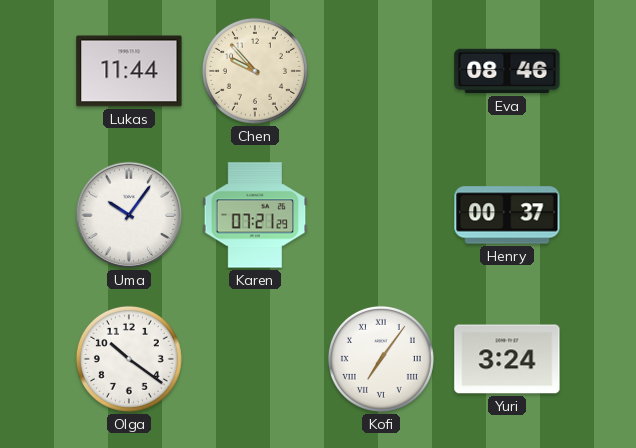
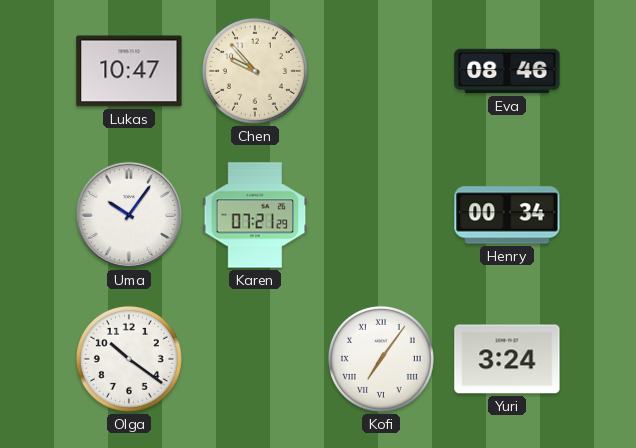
Lukas: 11:44 -> 10:47 (129, 71)
Henry: 00:37 -> 00:34 (507, 215)
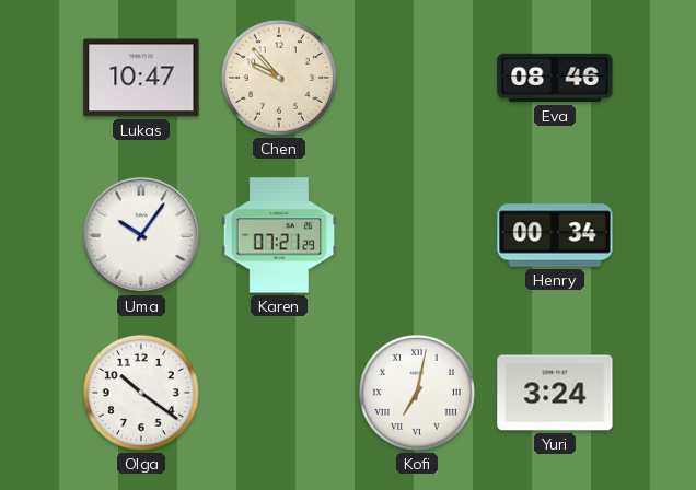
Kofi: 7:06 -> 7:02 (417, 393)
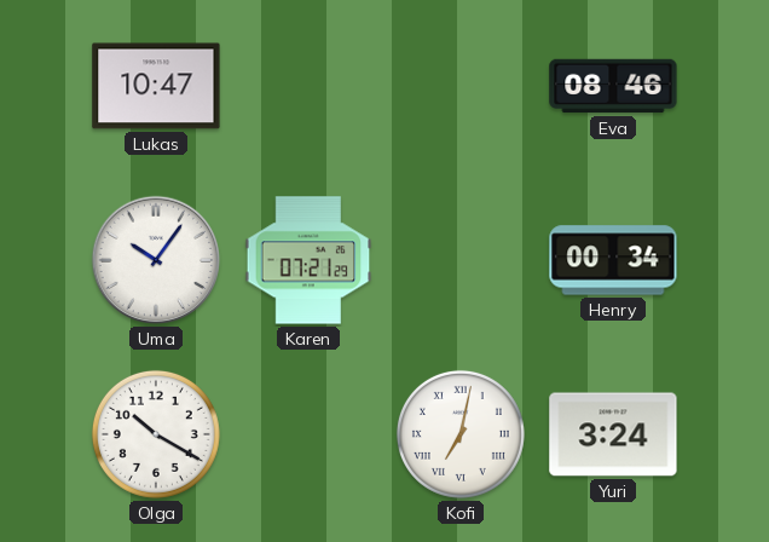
Chen: 9:53 -> none (279, 78)
Olga: 10:21 -> 10:20 (156, 434)
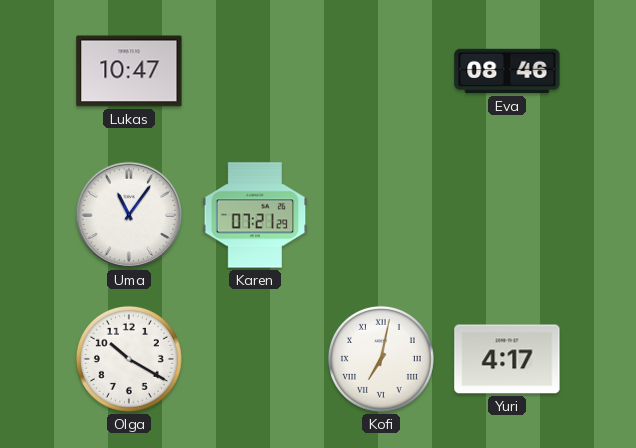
Uma: 10:06 -> 11:06 (129, 215)
Henry: 00:34 -> none (613, 260)
Yuri: 3:24 -> 4:17 (507, 359)
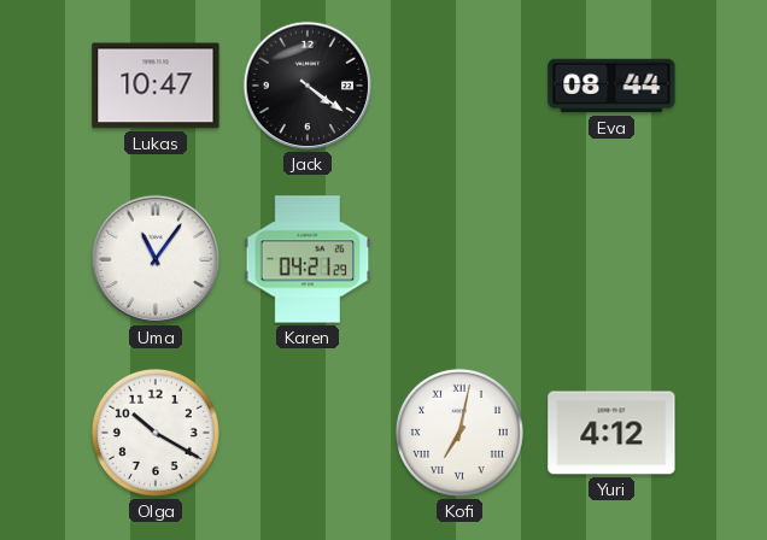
Jack: none -> 4:21 (308, 86)
Eva: 08:46 -> 08:44 (611, 86)
Karen: 07:21 -> 04:21 (308, 259)
Yuri: 4:17 -> 4:12 (611, 433)
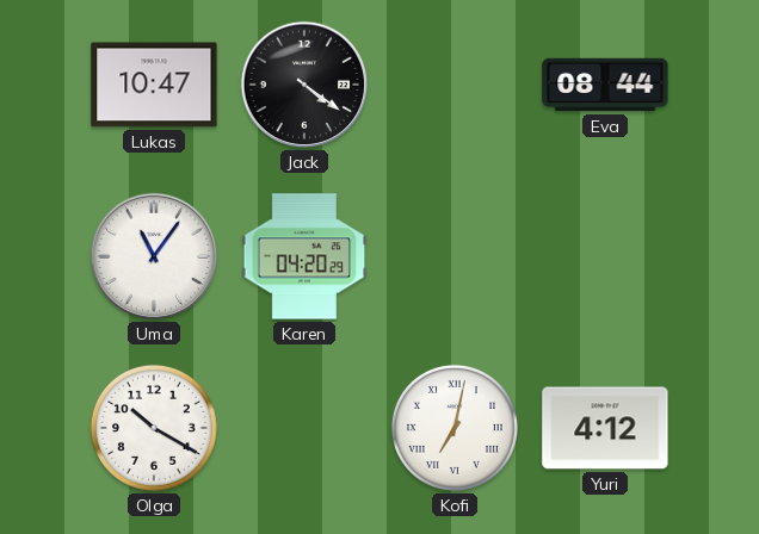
Karen: 04:21 -> 04:20 (304, 256)
